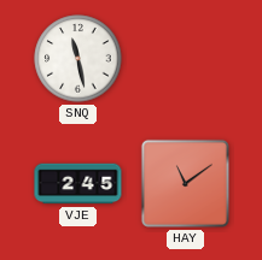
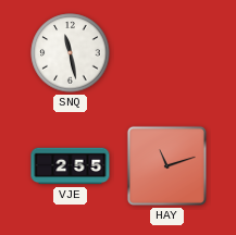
VJE: 2:45 -> 2:55 (71, 166)
HAY: 11:09 -> 11:12 (166, 165)
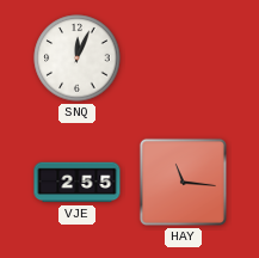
SNQ: 11:28 -> 12:04 (78, 59)
HAY: 11:12 -> 11:16 (183, 182)
